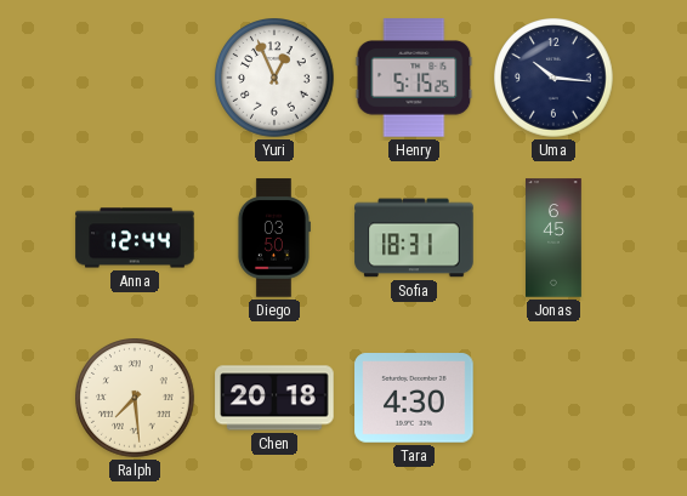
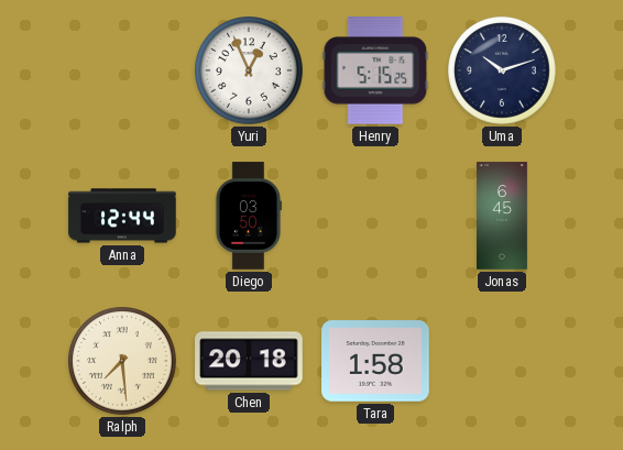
Uma: 10:16 -> 10:12 (503, 72)
Sofia: 18:31 -> none (414, 238)
Tara: 4:30 -> 1:58 (375, 362)
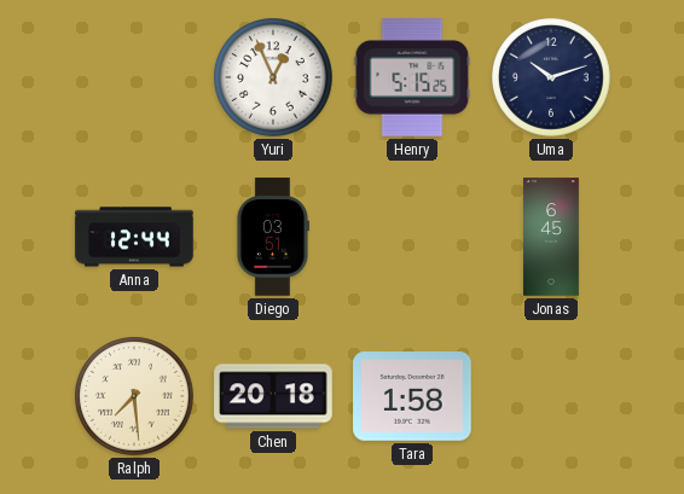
Diego: 03:50 -> 03:51 (272, 237)
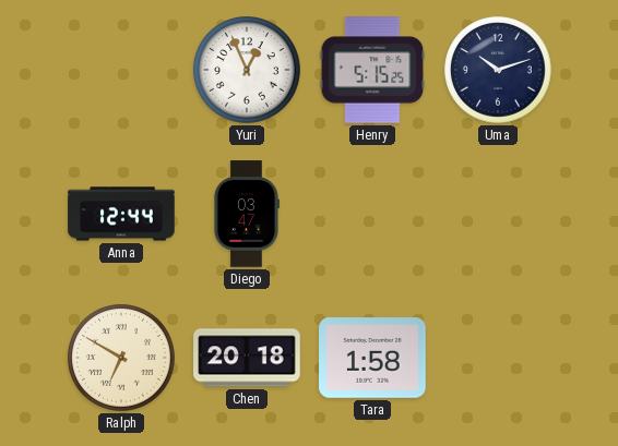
Diego: 03:51 -> 03:47 (246, 214)
Jonas: 6:45 -> none (552, 237)
Ralph: 7:29 -> 6:50 (122, 359)
